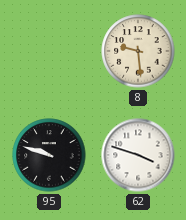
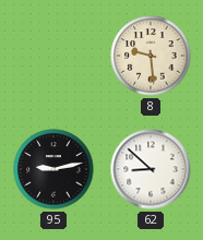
95: 9:48 -> 9:13 (53, 169)
62: 3:48 -> 8:52 (151, 169)
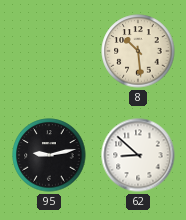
8: 9:29 -> 10:29 (138, 51)
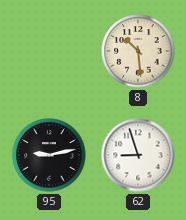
62: 8:52 -> 8:57 (138, 155)
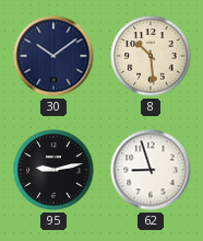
30: none -> 10:09 (53, 56)
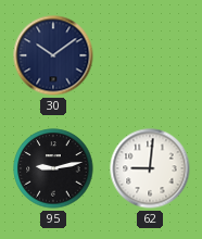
8: 10:29 -> none (151, 56)
62: 8:57 -> 9:01 (150, 168)
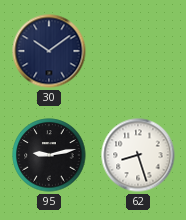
62: 9:01 -> 8:27 (138, 155)
